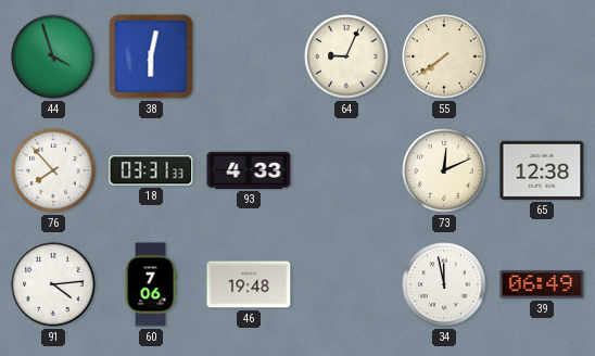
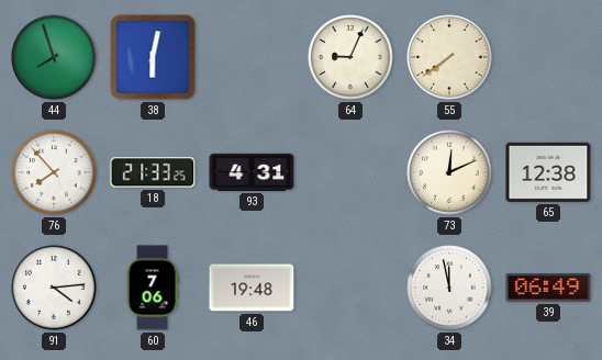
44: 3:57 -> 7:57 (54, 57)
18: 03:31 -> 21:33 (153, 172)
93: 4:33 -> 4:31 (252, 172)
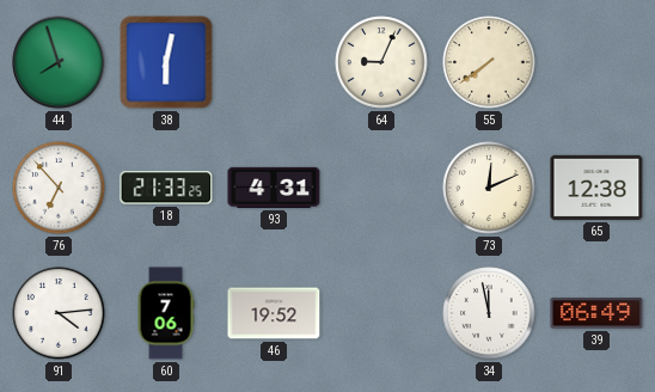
76: 7:53 -> 6:53 (59, 188)
46: 19:48 -> 19:52 (274, 313)
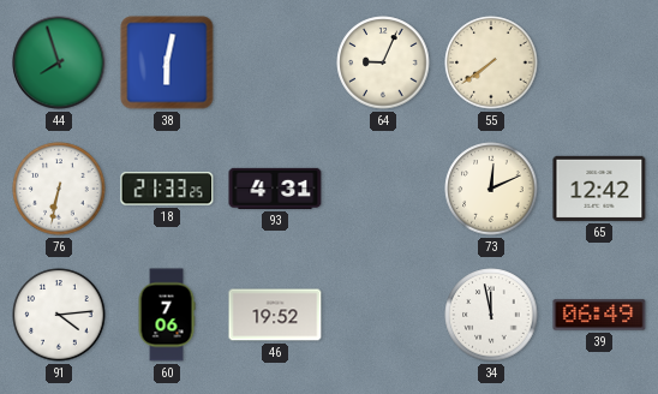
76: 6:53 -> 6:32 (59, 189)
65: 12:38 -> 12:42 (599, 189)
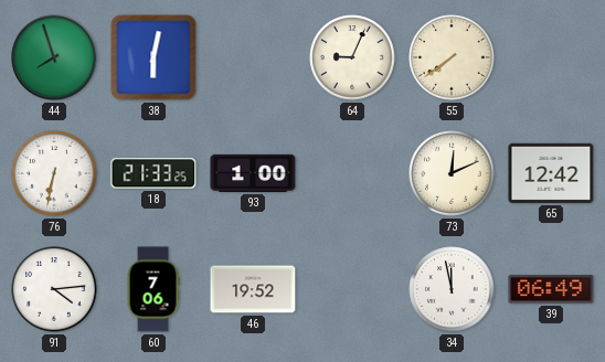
93: 4:31 -> 1:00 (253, 173)
